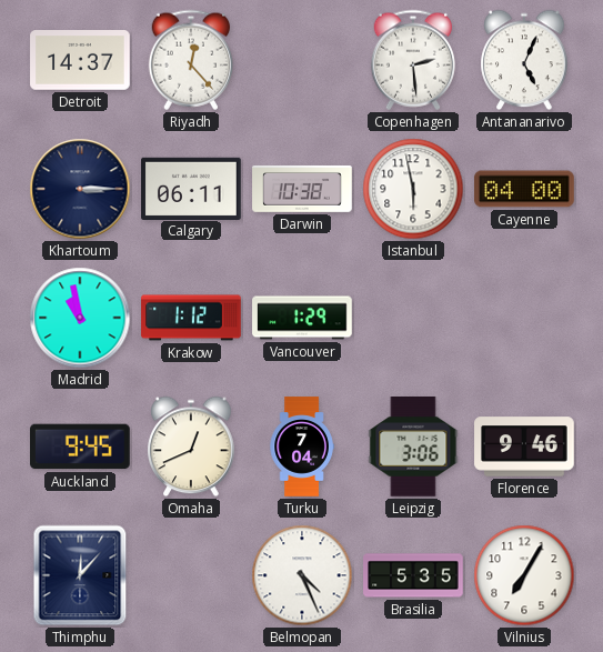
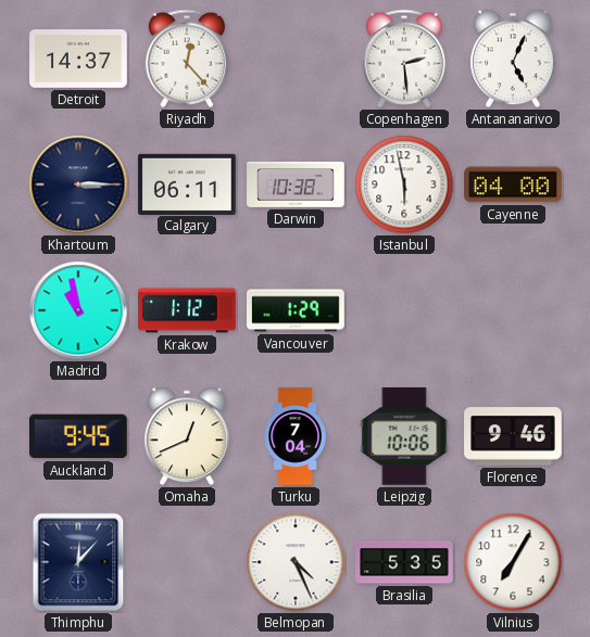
Leipzig: 3:06 -> 10:06 (404, 436)
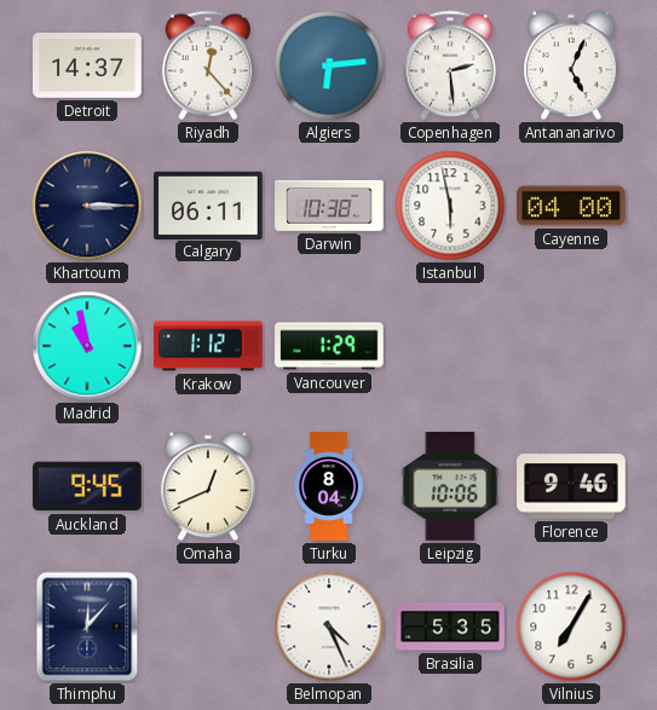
Algiers: none -> 6:14 (329, 65)
Turku: 7:04 -> 8:04 (329, 486)
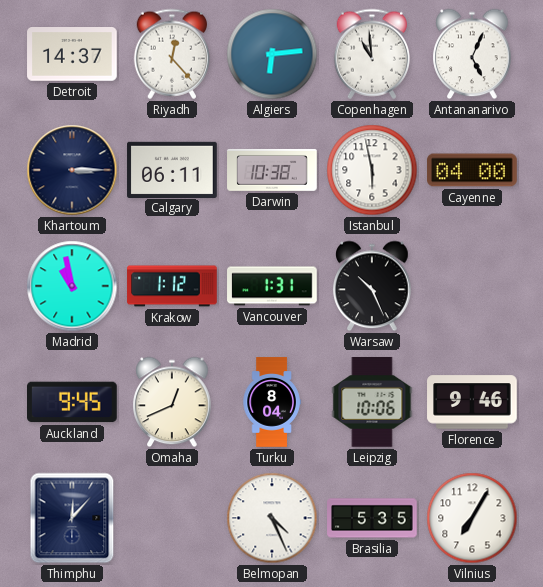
Copenhagen: 2:29 -> 10:59 (371, 54)
Vancouver: 1:29 -> 1:31 (272, 286)
Warsaw: none -> 10:26 (372, 286)
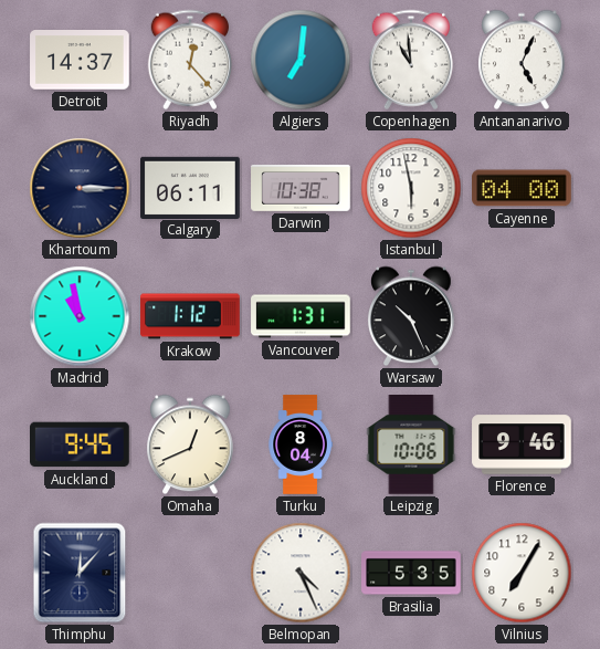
Algiers: 6:14 -> 7:01 (301, 60)
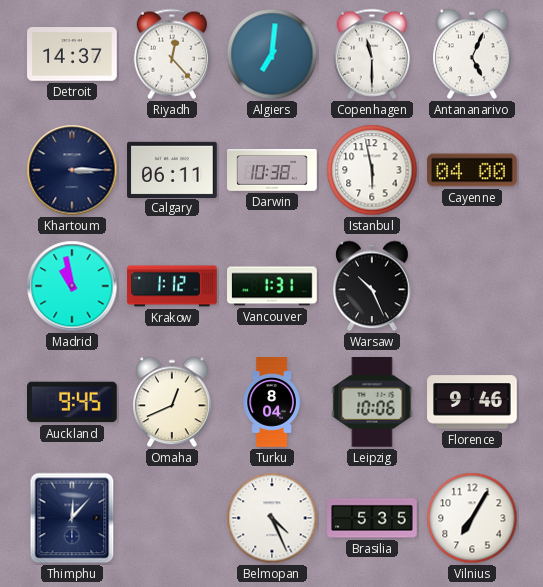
Copenhagen: 10:59 -> 11:30 (371, 54)
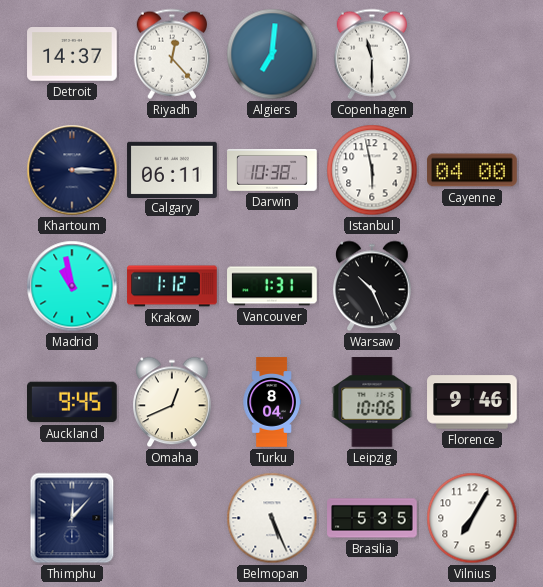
Antananarivo: 5:04 -> none (472, 54)
Belmopan: 4:26 -> 5:26 (272, 518)
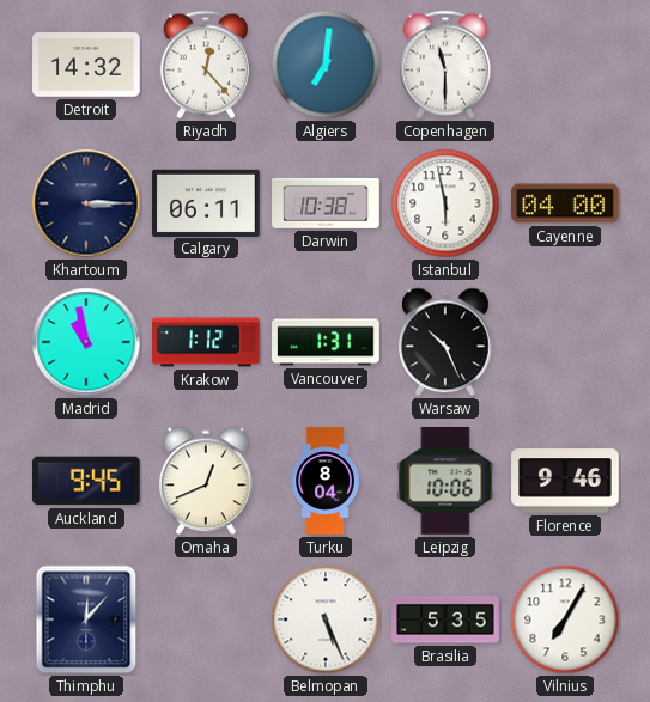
Detroit: 14:37 -> 14:32 (86, 65)
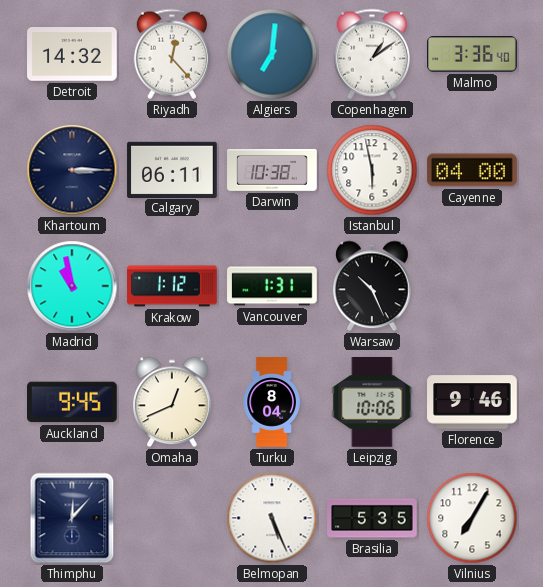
Copenhagen: 11:30 -> 1:09 (371, 54)
Malmo: none -> 3:36 (472, 54)
